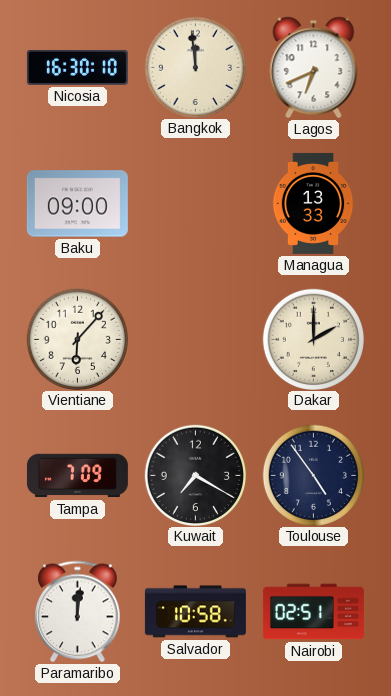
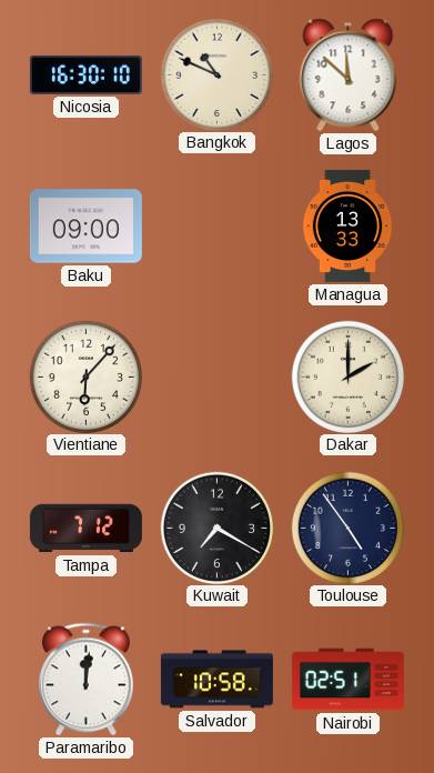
Bangkok: 11:59 -> 10:49 (216, 74)
Lagos: 6:41 -> 11:52 (349, 76)
Tampa: 7:09 -> 7:12 (85, 529)
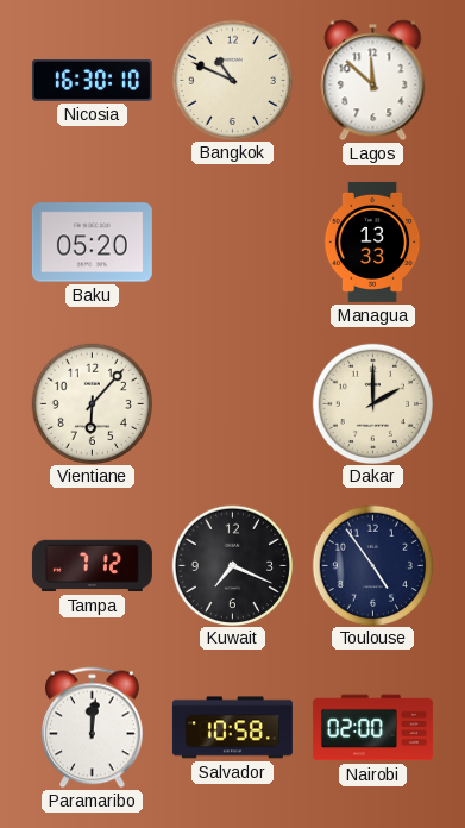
Baku: 09:00 -> 05:20 (92, 243)
Kuwait: 7:20 -> 7:19 (232, 565)
Nairobi: 02:51 -> 02:00 (372, 728)
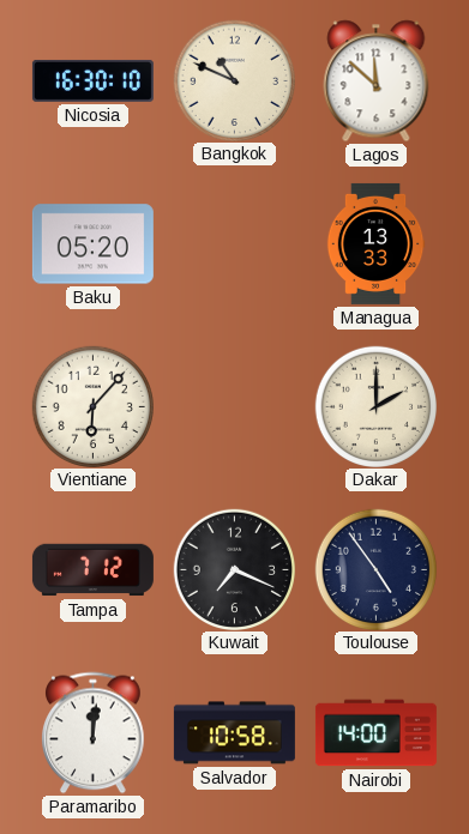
Nairobi: 02:00 -> 14:00 (375, 733)
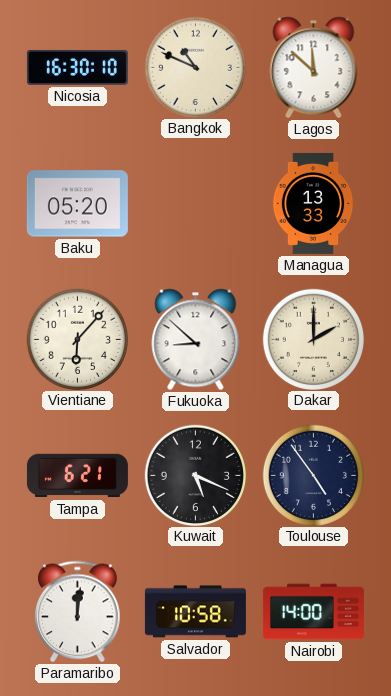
Fukuoka: none -> 8:52 (196, 340)
Tampa: 7:12 -> 6:21 (77, 476)
Kuwait: 7:19 -> 5:19 (195, 475)
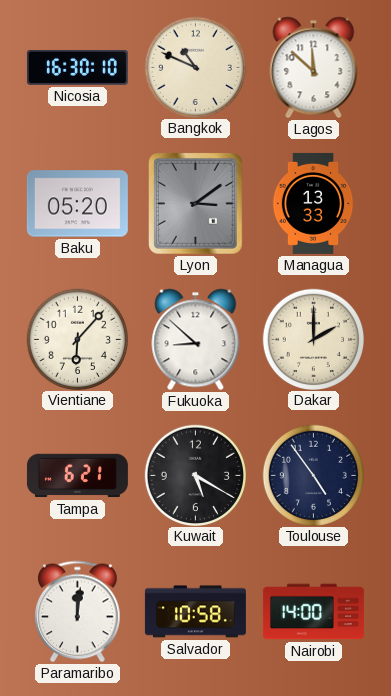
Lyon: none -> 3:09 (196, 204)
Kuwait: 5:19 -> 5:20 (195, 475)
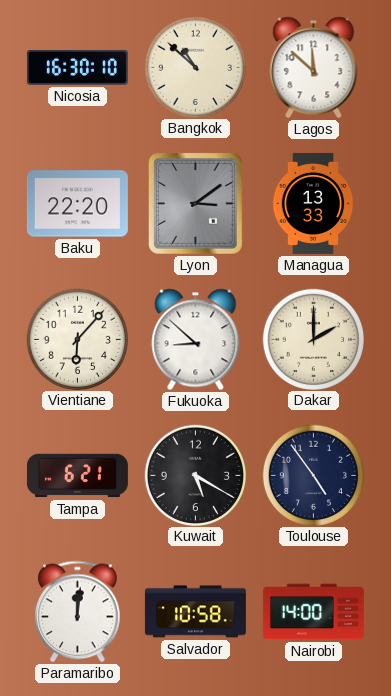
Bangkok: 10:49 -> 10:52 (195, 67)
Baku: 05:20 -> 22:20 (77, 204)
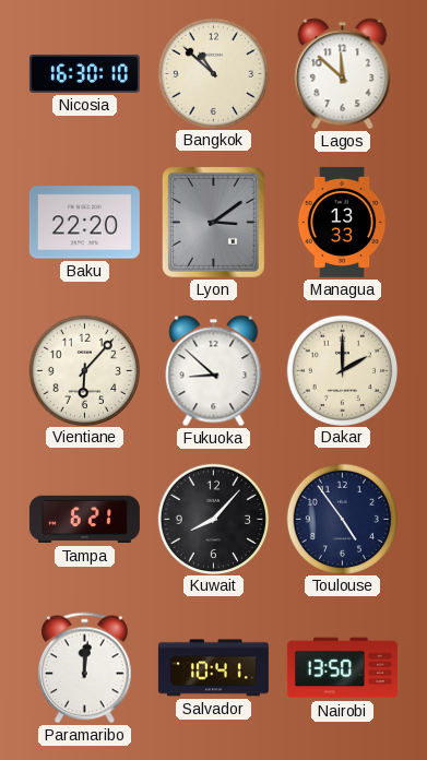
Kuwait: 5:20 -> 8:07 (213, 519)
Salvador: 10:58 -> 10:41 (213, 668)
Nairobi: 14:00 -> 13:50 (342, 668)
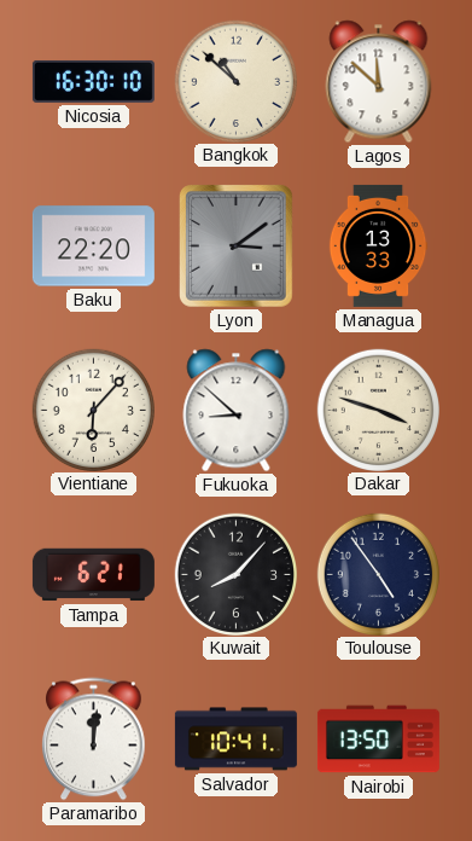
Dakar: 2:00 -> 3:48 (378, 410)
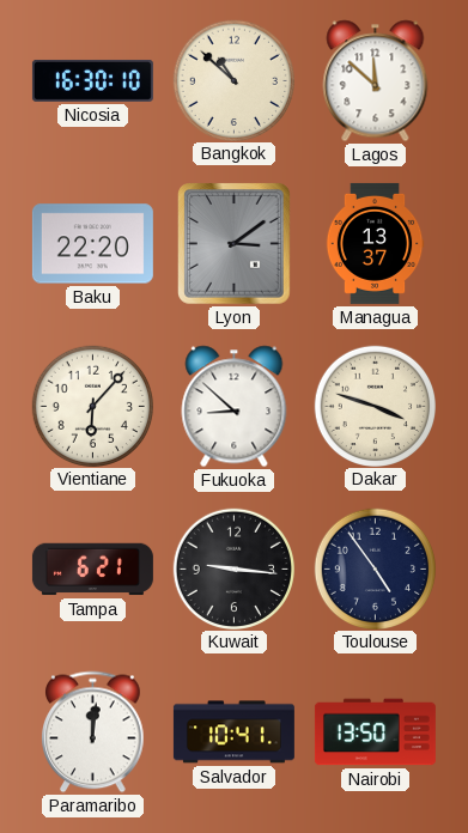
Managua: 13:33 -> 13:37 (375, 243)
Kuwait: 8:07 -> 9:16 (233, 568)
